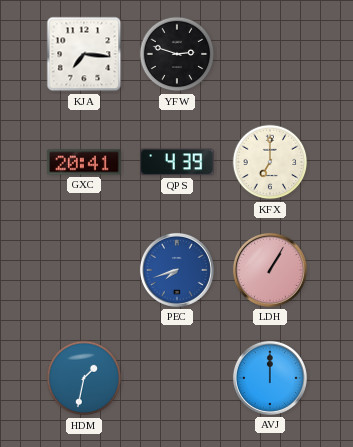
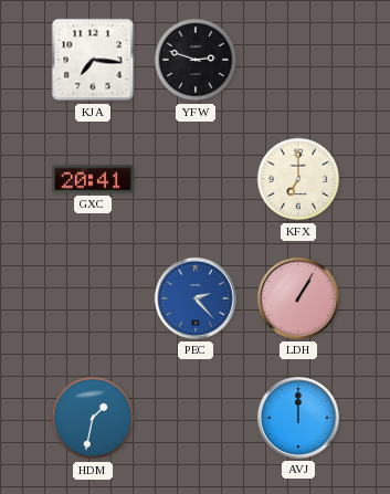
QPS: 4:39 -> none (178, 162)
PEC: 7:42 -> 2:23 (196, 298)
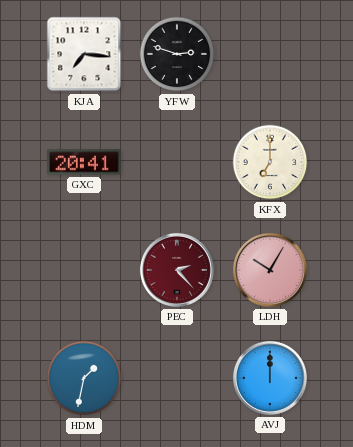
PEC dial: blue -> burgundy (177, 270)
LDH: 1:05 -> 10:05 (270, 270)
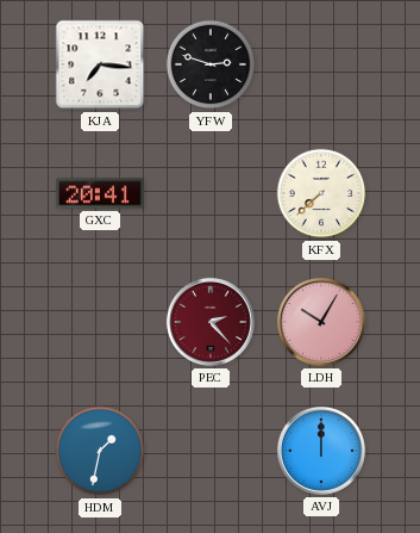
KFX: 7:00 -> 7:38 (321, 193)
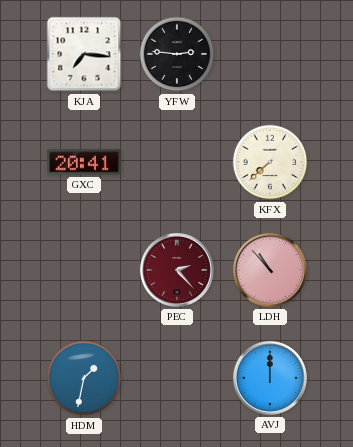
YFW: 2:48 -> 2:46 (177, 54)
LDH: 10:05 -> 10:53 (270, 270)
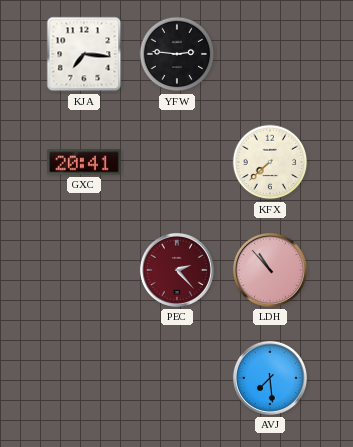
HDM: 1:32 -> none (84, 378)
AVJ: 12:00 -> 7:29 (270, 378)
